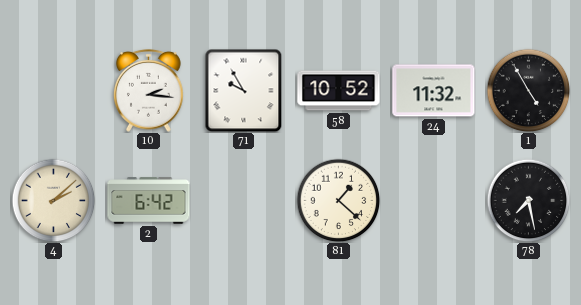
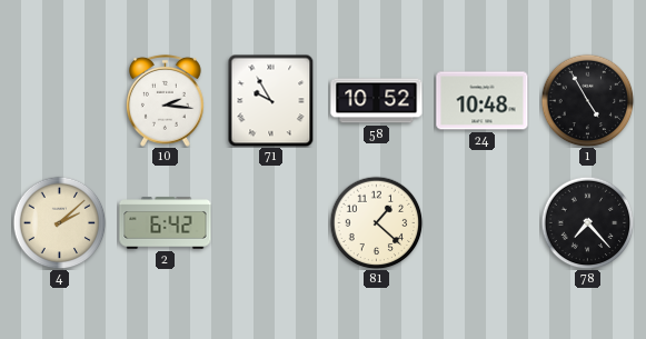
24: 11:32 -> 10:48 (483, 101)
78: 7:28 -> 7:23 (587, 222)
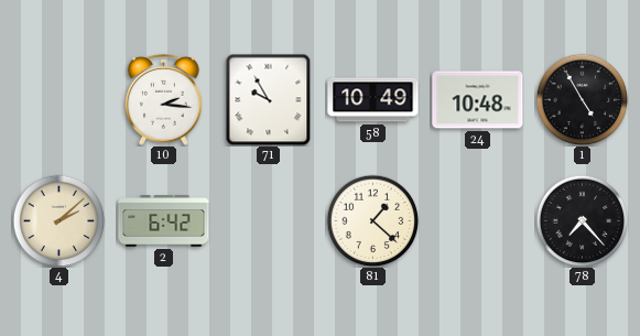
58: 10:52 -> 10:49 (373, 100)
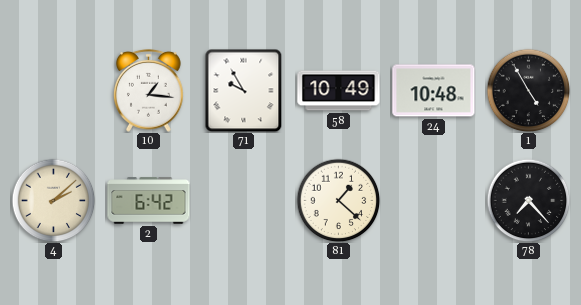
10: 2:16 -> 1:16 (149, 90)
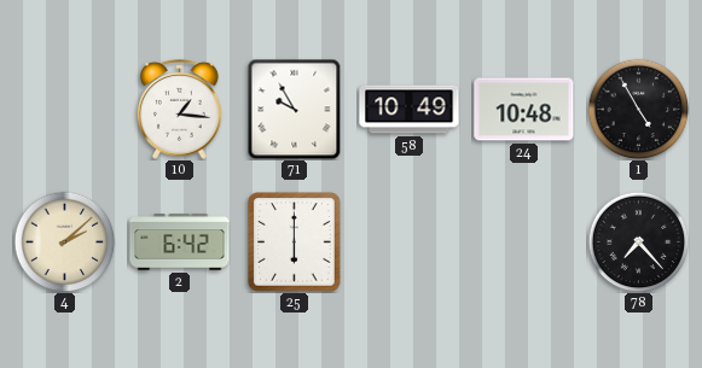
25: none -> 6:00 (295, 243)
81: 1:22 -> none (338, 200)
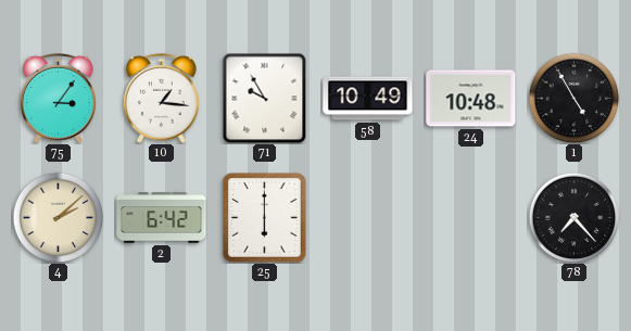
75: none -> 3:06 (59, 98)
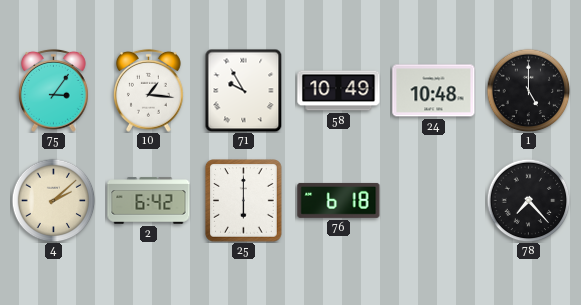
1: 4:55 -> 5:00 (528, 90)
76: none -> 6:18 (339, 200)
